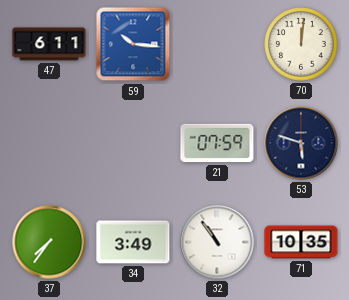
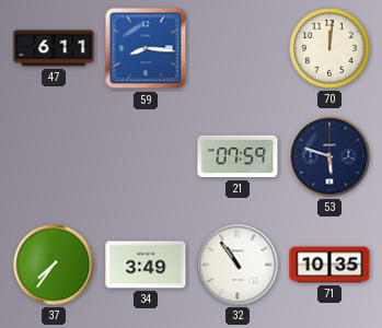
59: 10:16 -> 8:16 (146, 48)
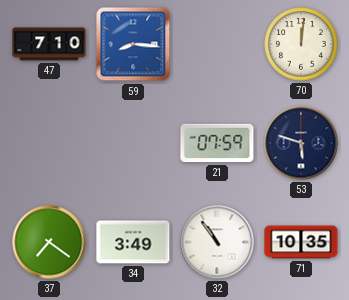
47: 6:11 -> 7:10 (49, 44)
37: 7:36 -> 7:21 (49, 242)
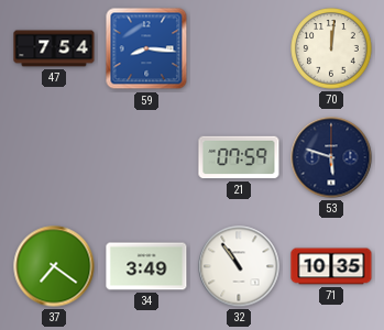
47: 7:10 -> 7:54 (54, 48)
